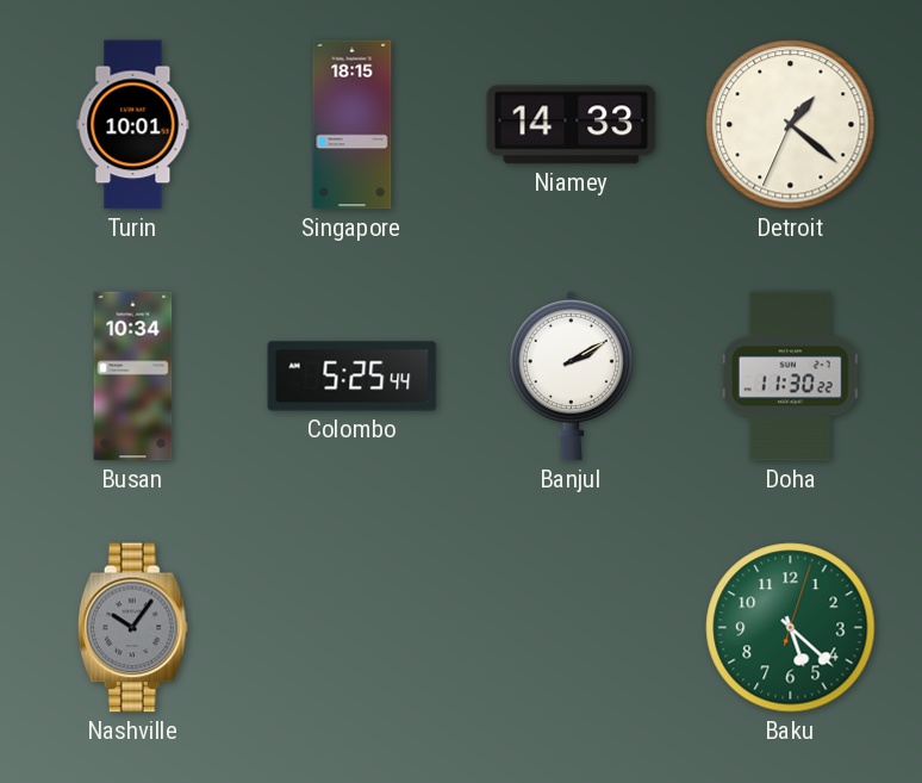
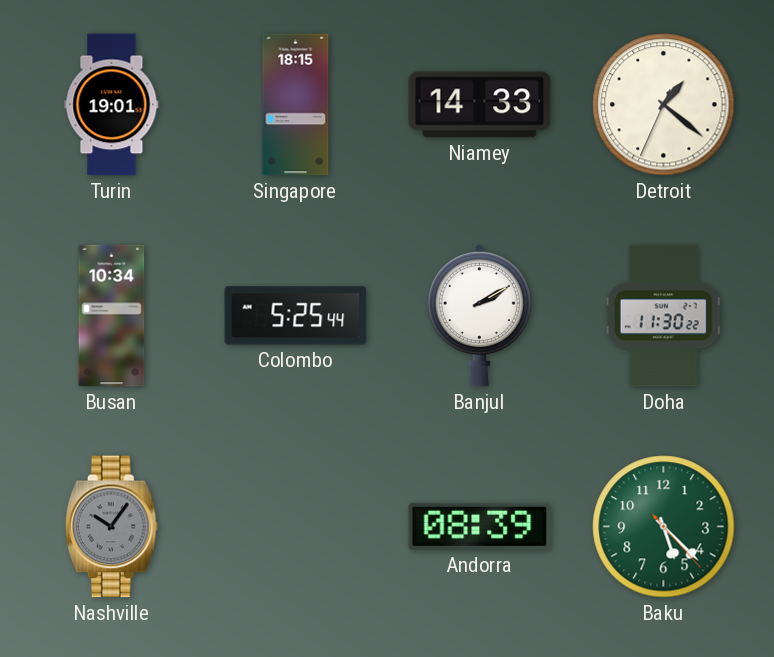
Turin: 10:01 -> 19:01 (112, 105)
Andorra: none -> 08:39 (480, 526)
Baku: 5:22:03 -> 5:22:23 (664, 527)
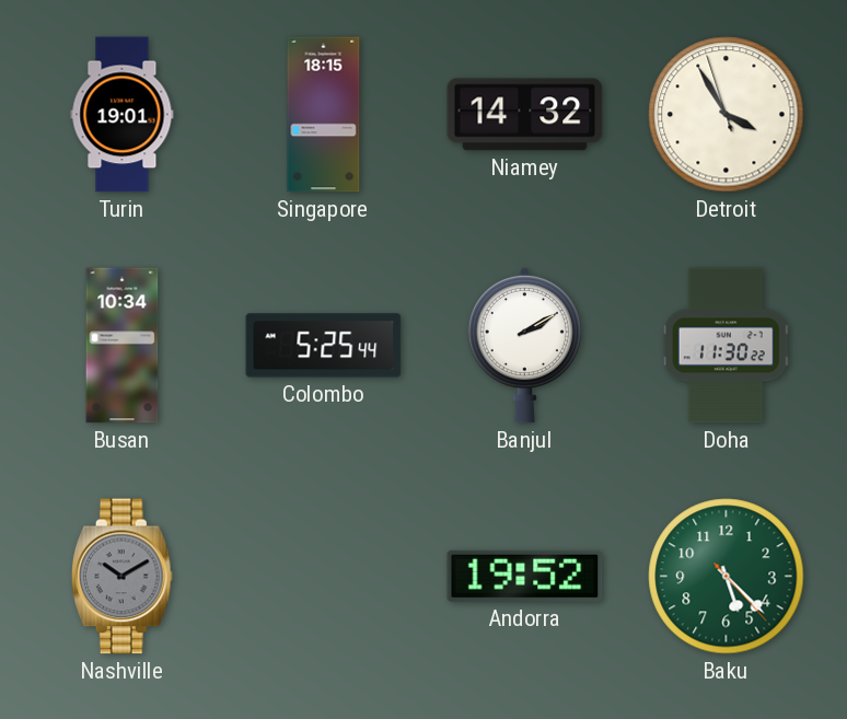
Niamey: 14:33 -> 14:32 (525, 115)
Detroit: 1:21 -> 3:54 (727, 115)
Nashville: 10:06 -> 10:10 (121, 577)
Andorra: 08:39 -> 19:52 (525, 576)
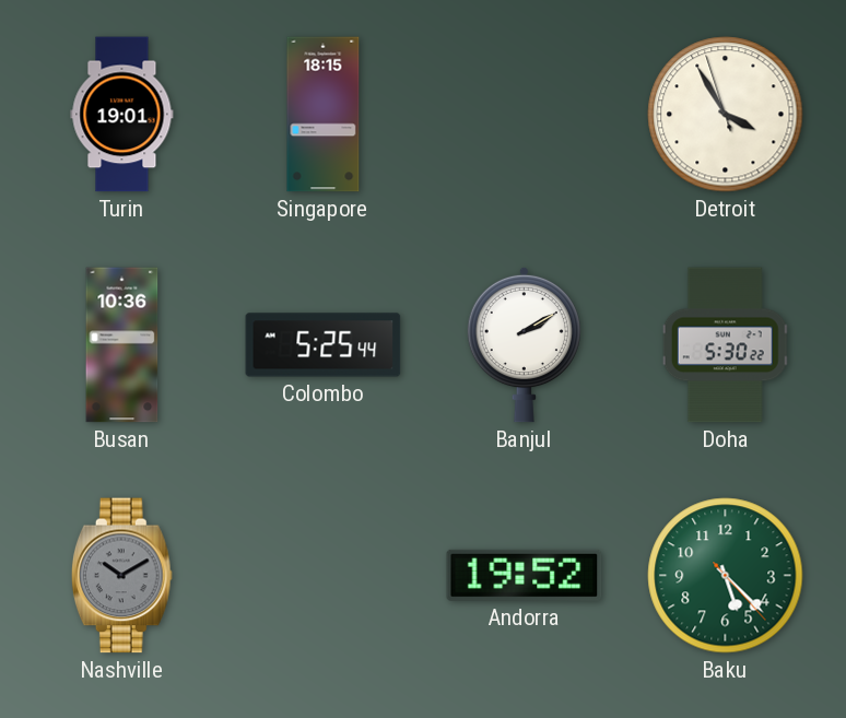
Niamey: 14:32 -> none (525, 115)
Busan: 10:34 -> 10:36 (122, 345)
Doha: 11:30 -> 5:30 (726, 345)
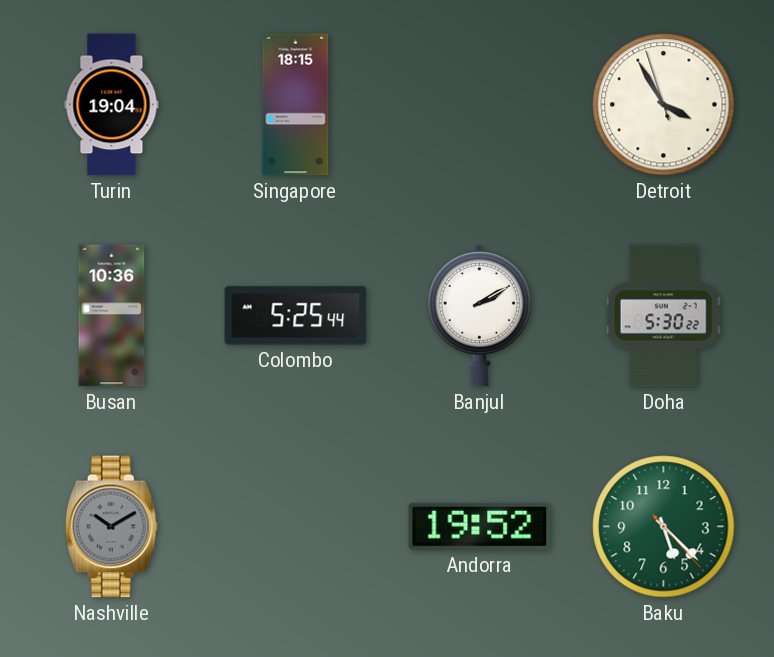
Turin: 19:01 -> 19:04 (112, 105)
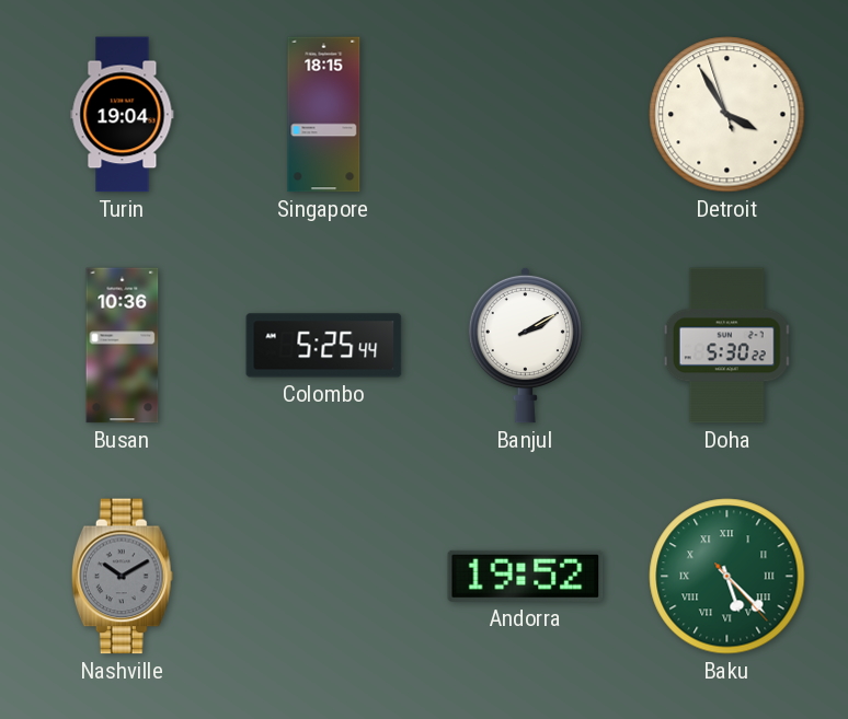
Baku numerals: Arabic -> Roman (727, 577)
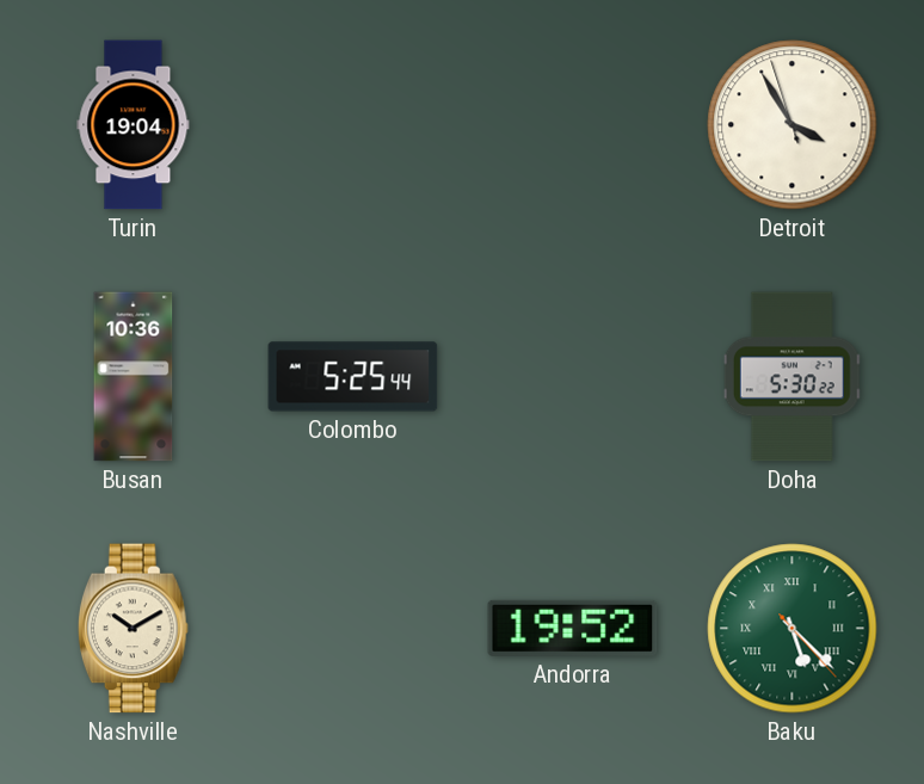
Singapore: 18:15 -> none (324, 115)
Banjul: 2:10 -> none (525, 345)
Nashville dial: grey -> cream (133, 629)
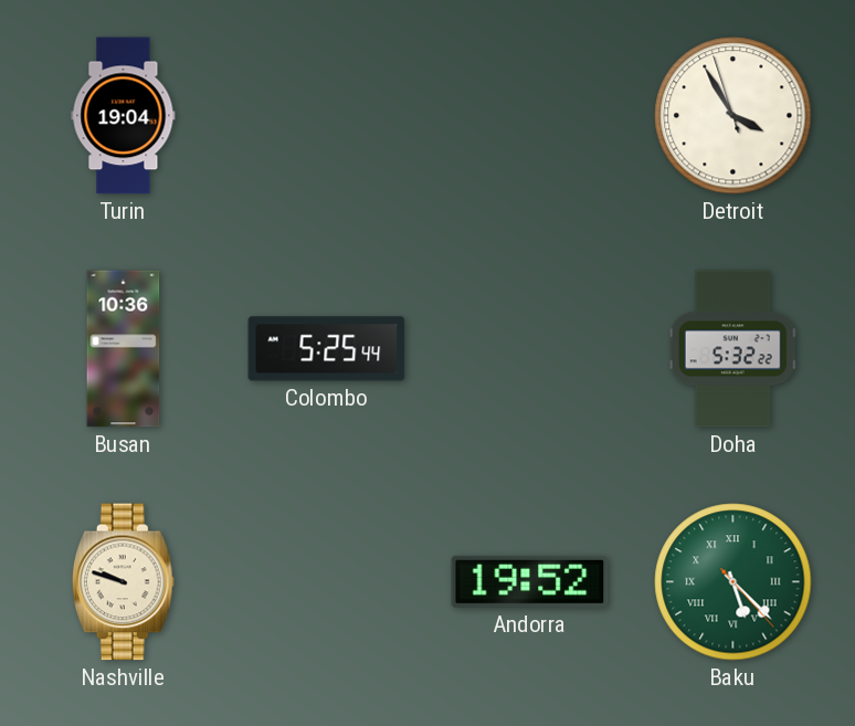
Doha: 5:30 -> 5:32 (733, 349)
Nashville: 10:10 -> 9:48 (123, 582)
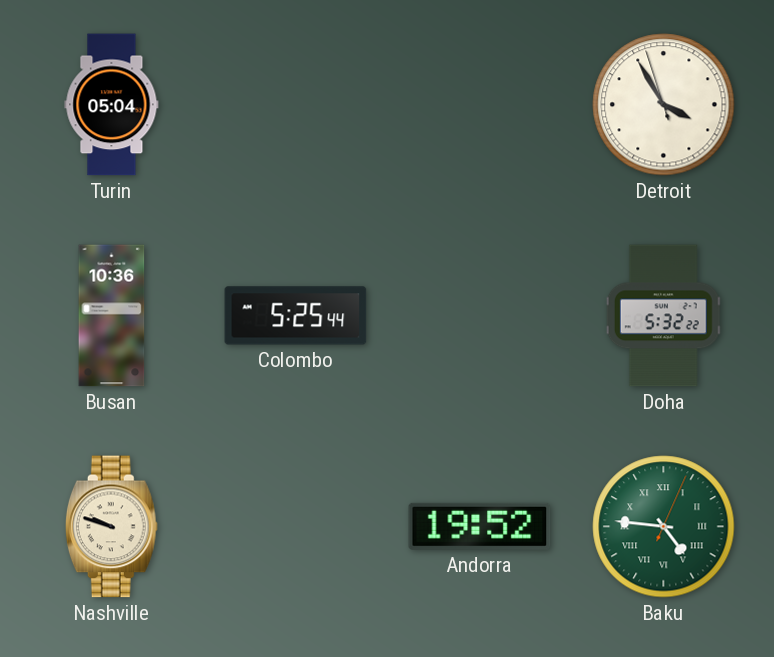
Turin: 19:04 -> 05:04 (112, 105)
Baku: 5:22 -> 4:46 (664, 527)
